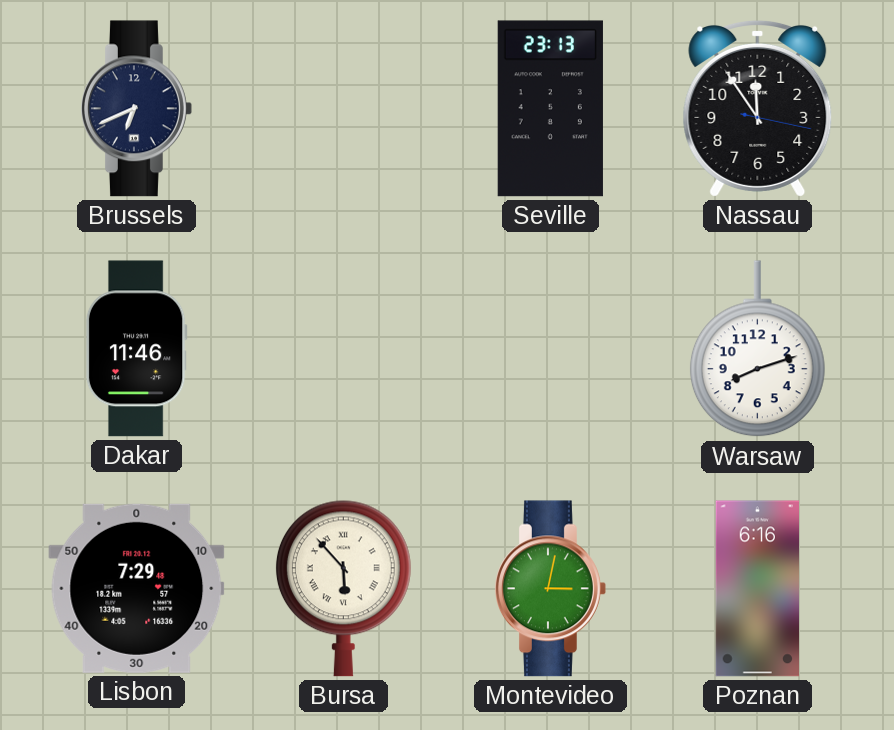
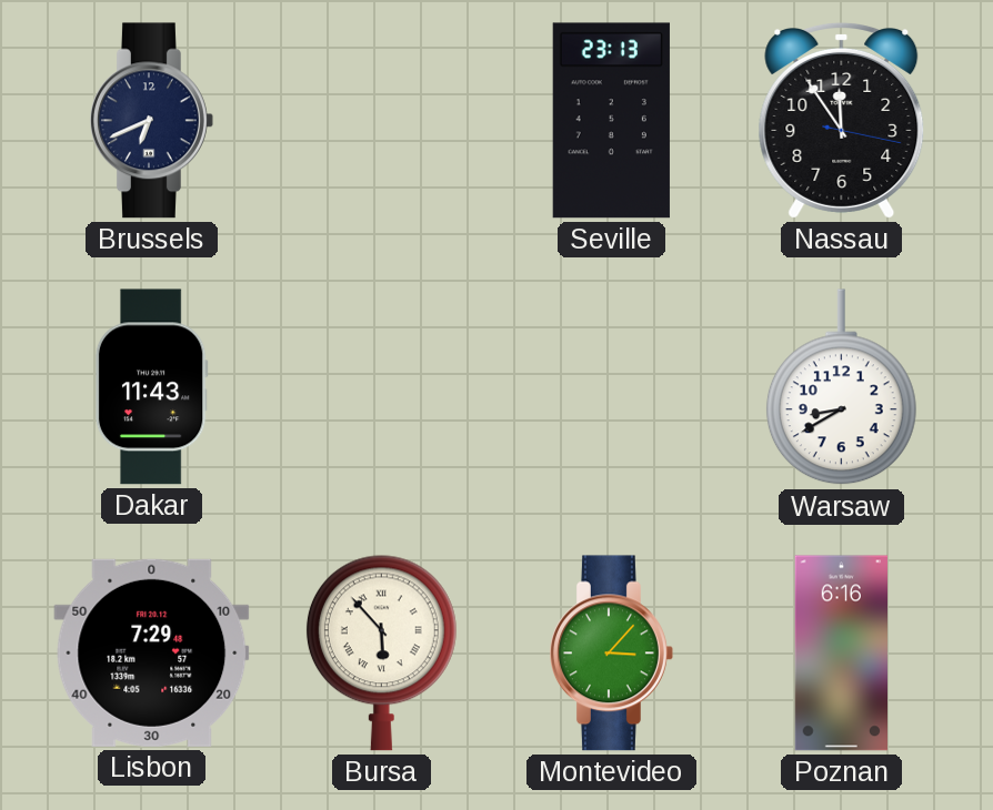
Dakar: 11:46 -> 11:43 (151, 387)
Warsaw: 8:12 -> 8:40 (841, 387)
Montevideo: 3:02 -> 3:07 (612, 654)
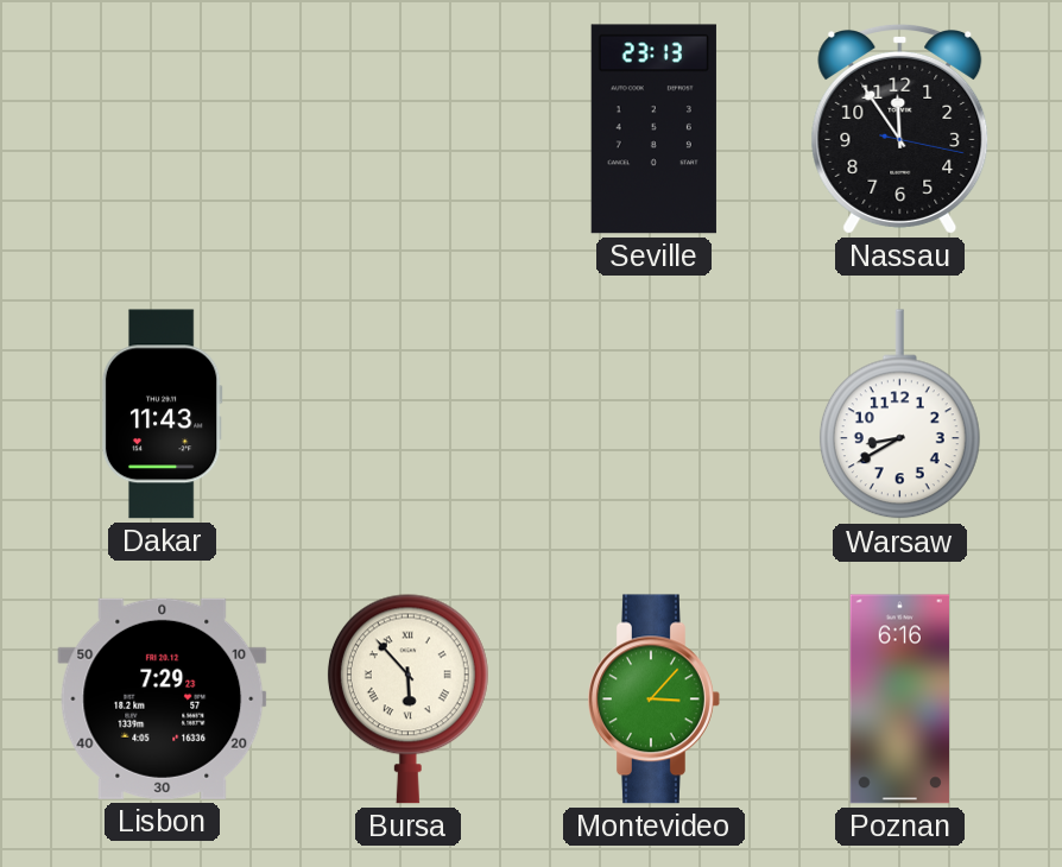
Brussels: 6:41 -> none (152, 121)
Lisbon: 7:29:48 -> 7:29:23 (163, 698)
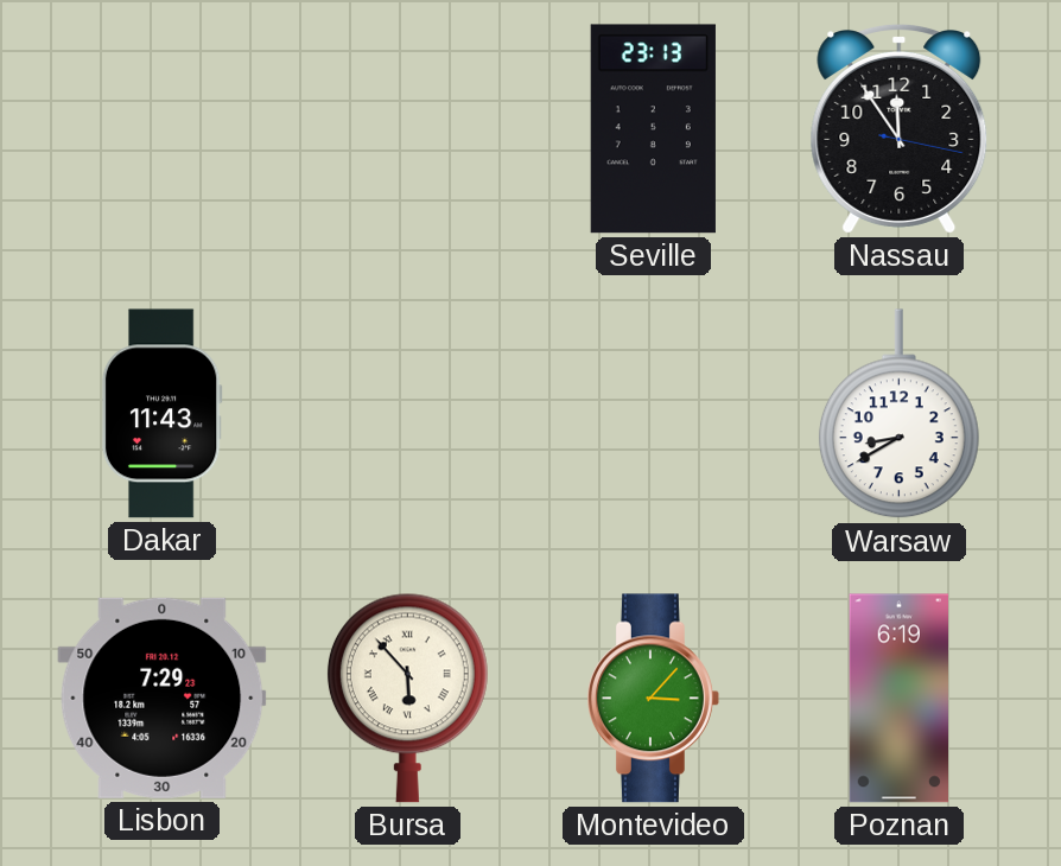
Poznan: 6:16 -> 6:19 (900, 699)
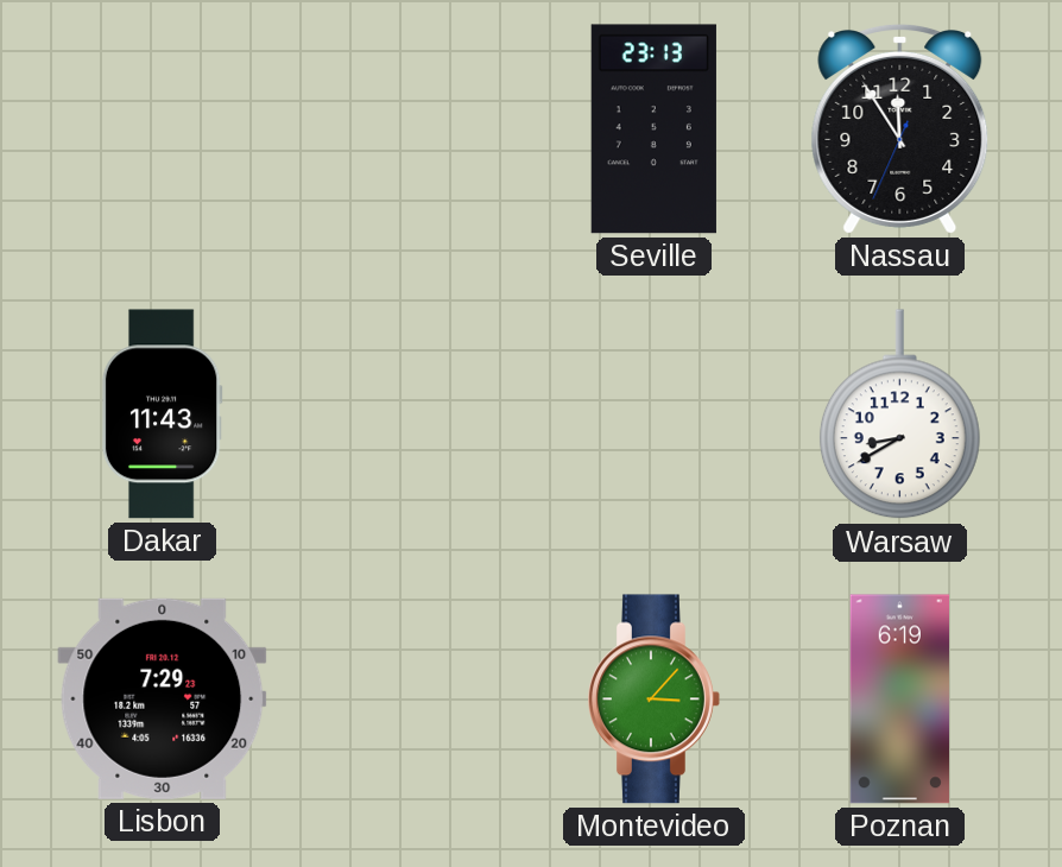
Nassau: 11:54:17 -> 11:54:34 (900, 128)
Bursa: 5:53 -> none (407, 698)
